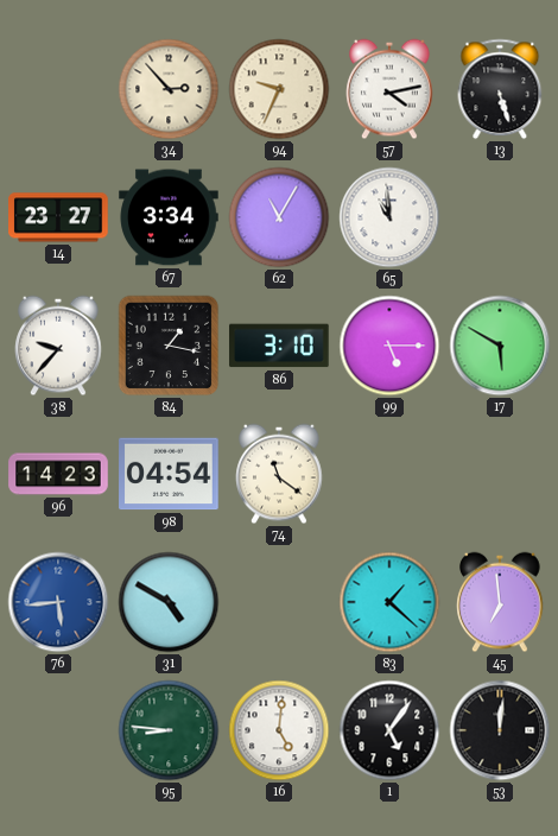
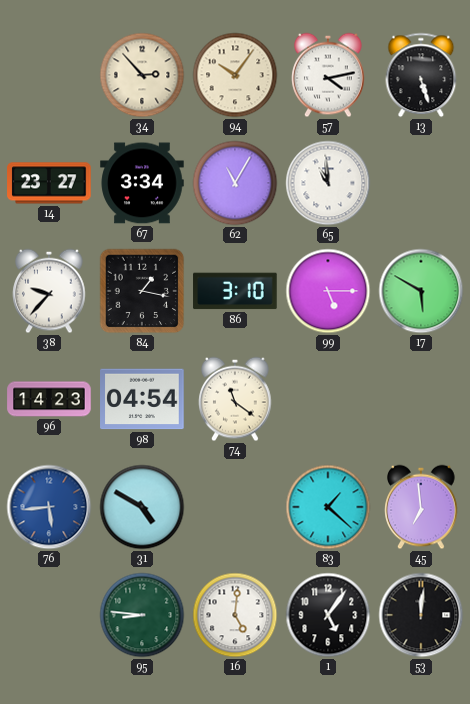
94: 9:34 -> 10:06 (235, 75)
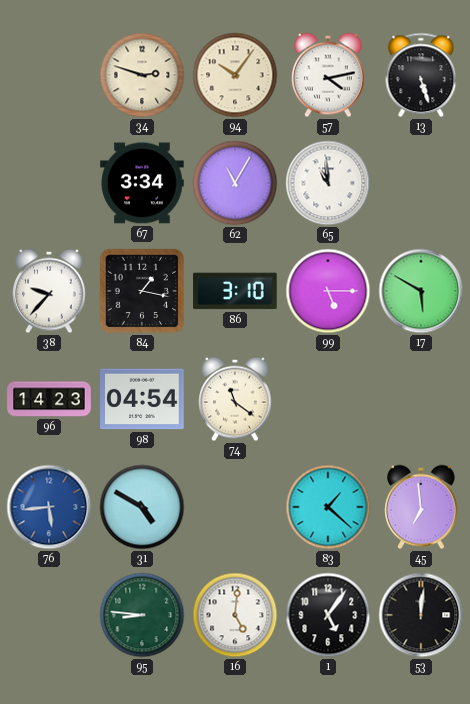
34: 2:53 -> 2:48 (142, 75)
14: 23:27 -> none (49, 183)
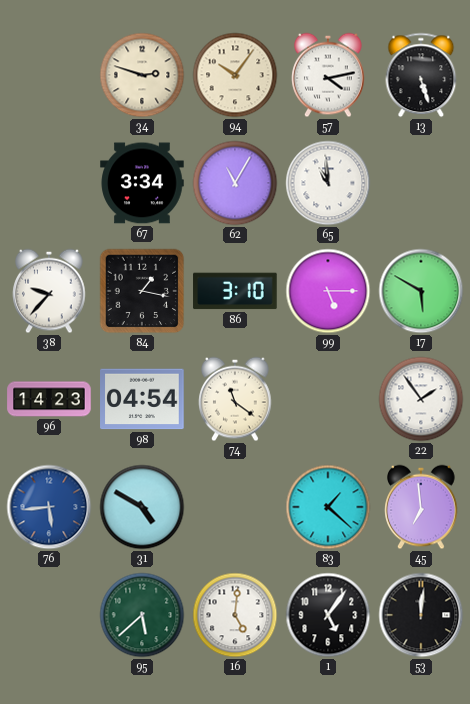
22: none -> 1:54 (421, 399)
95: 8:46 -> 5:38 (142, 615)
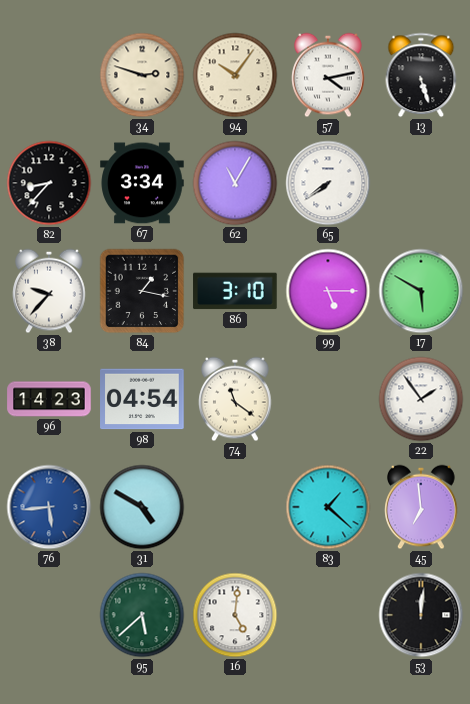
82: none -> 8:37 (49, 183)
65: 10:59 -> 7:39 (328, 183)
1: 5:06 -> none (328, 615)
